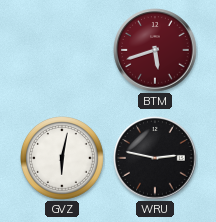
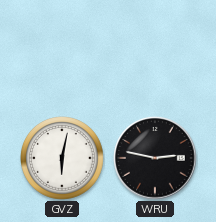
BTM: 5:42 -> none (155, 50)
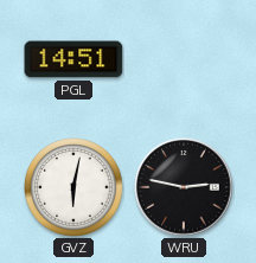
PGL: none -> 14:51 (73, 59)
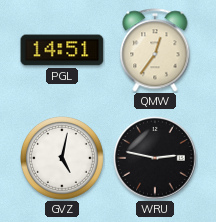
QMW: none -> 12:36 (155, 50)
GVZ: 6:02 -> 5:02 (63, 159)
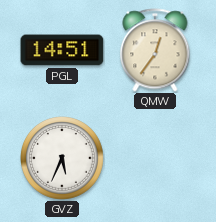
GVZ: 5:02 -> 5:34 (63, 159)
WRU: 2:47 -> none (155, 158)
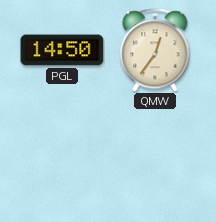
PGL: 14:51 -> 14:50 (62, 50)
GVZ: 5:34 -> none (63, 159)
